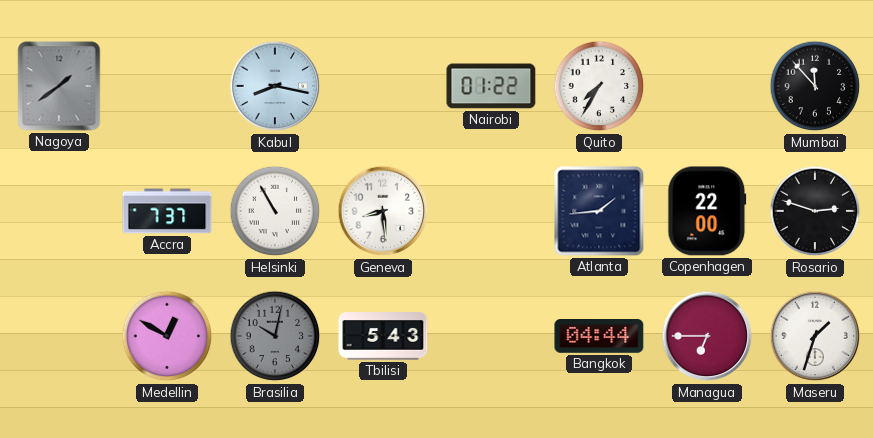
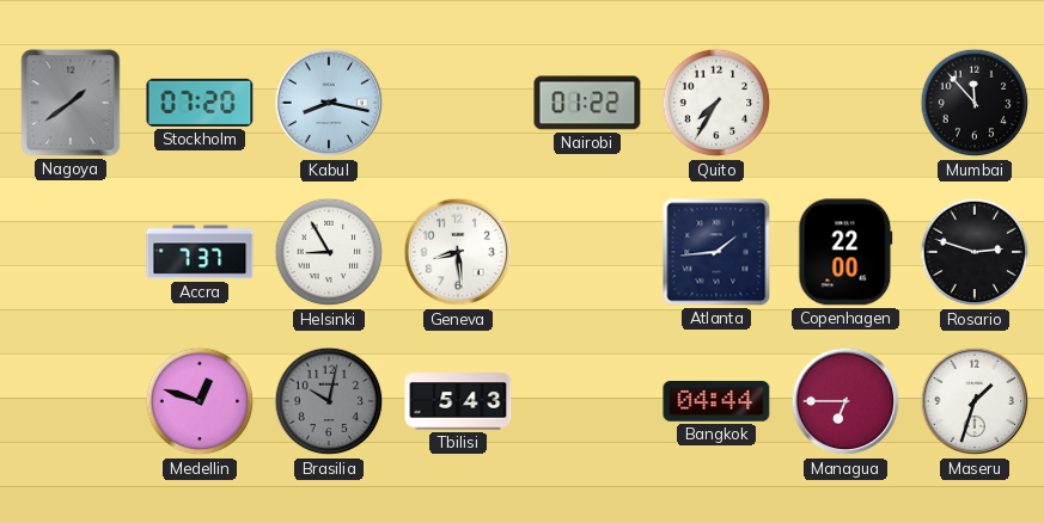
Stockholm: none -> 07:20 (200, 103)
Helsinki: 10:55 -> 8:55 (329, 252)
Medellin: 12:50 -> 12:48 (200, 401)
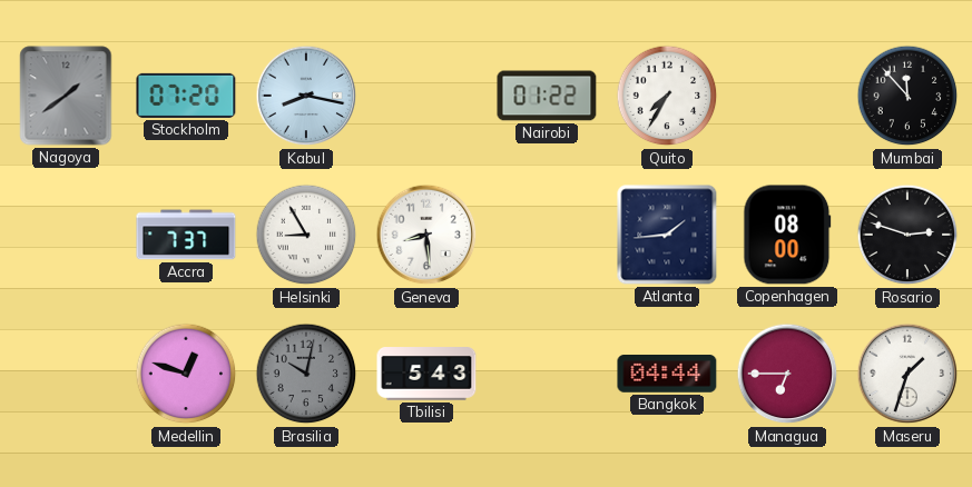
Copenhagen: 22:00 -> 08:00 (787, 235)
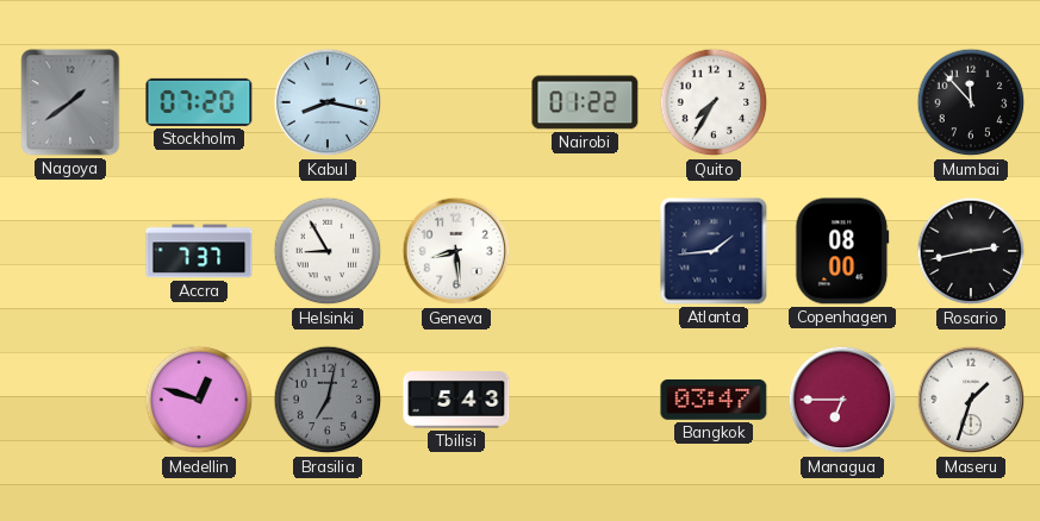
Rosario: 2:48 -> 2:43 (971, 251)
Brasilia: 10:02 -> 7:02 (328, 400)
Bangkok: 04:44 -> 03:47 (714, 401)
